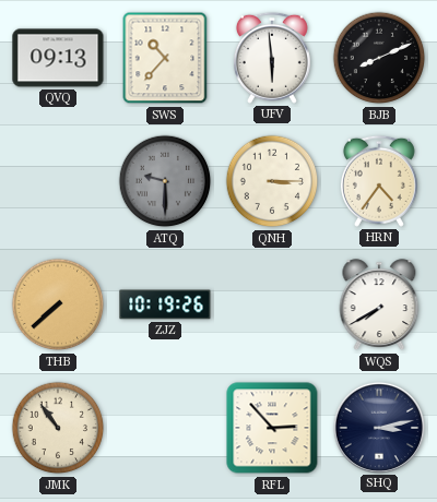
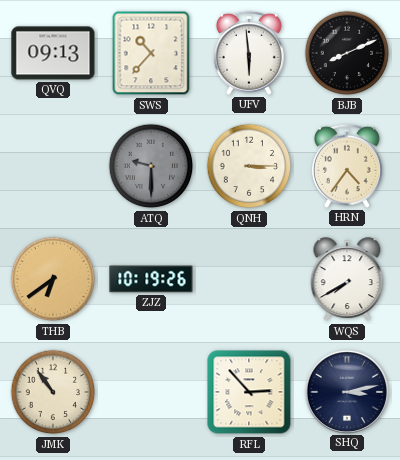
THB: 7:38 -> 6:39 (53, 279)
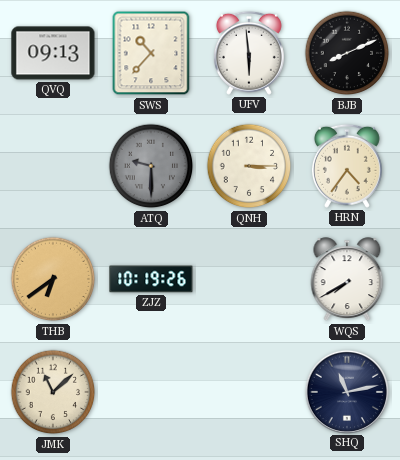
JMK: 10:54 -> 11:08 (53, 392)
RFL: 2:53 -> none (249, 392)
SHQ: 3:13 -> 11:13 (346, 391)
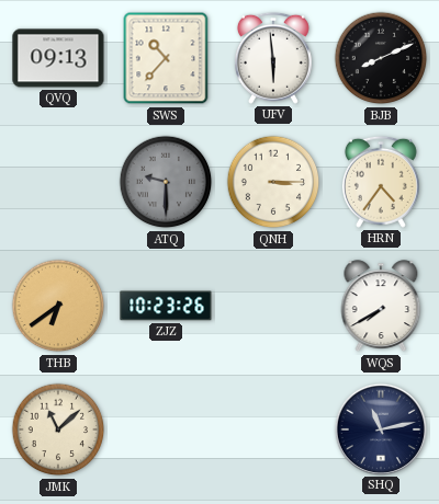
ZJZ: 10:19 -> 10:23 (166, 306)
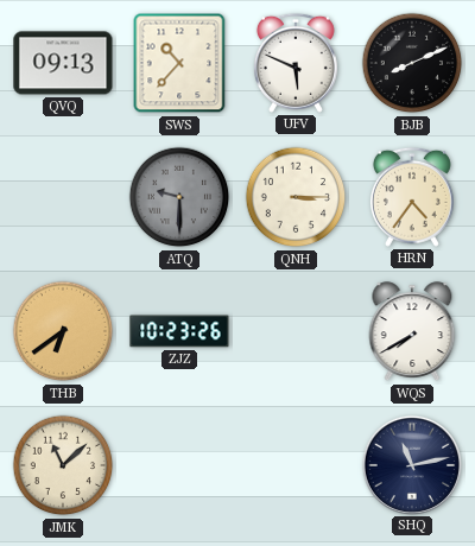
UFV: 5:59 -> 5:49 (296, 63)
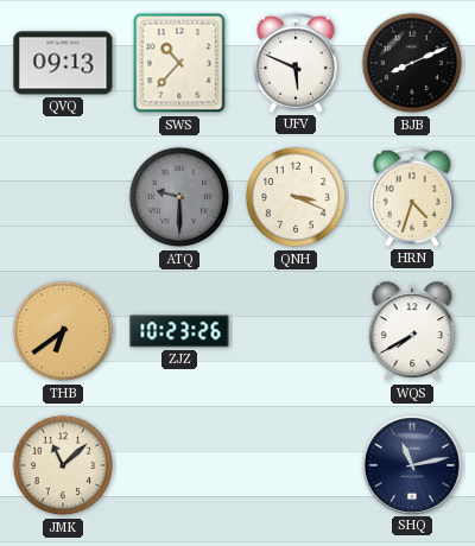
QNH: 3:15 -> 3:19 (296, 197)
HRN: 4:36 -> 4:33 (412, 197)
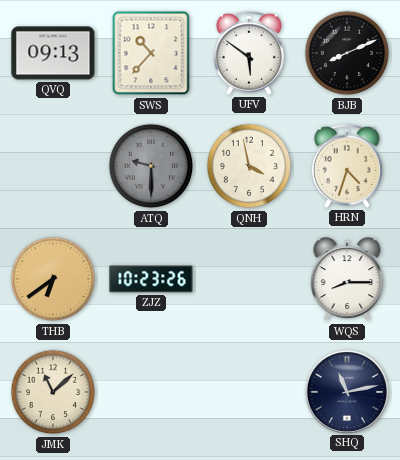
UFV: 5:49 -> 5:51 (249, 53)
QNH: 3:19 -> 3:58 (249, 166)
WQS: 7:40 -> 8:15 (347, 280)
